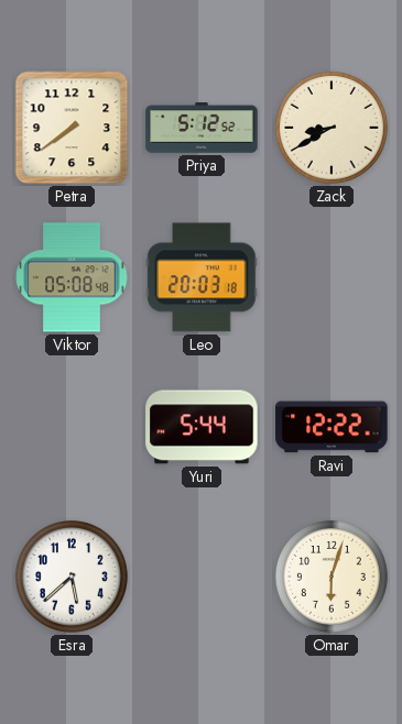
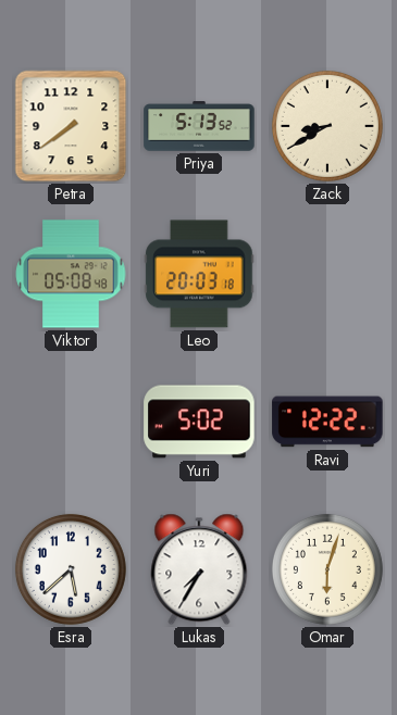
Priya: 5:12 -> 5:13 (199, 126)
Yuri: 5:44 -> 5:02 (199, 422)
Lukas: none -> 7:35 (199, 569)
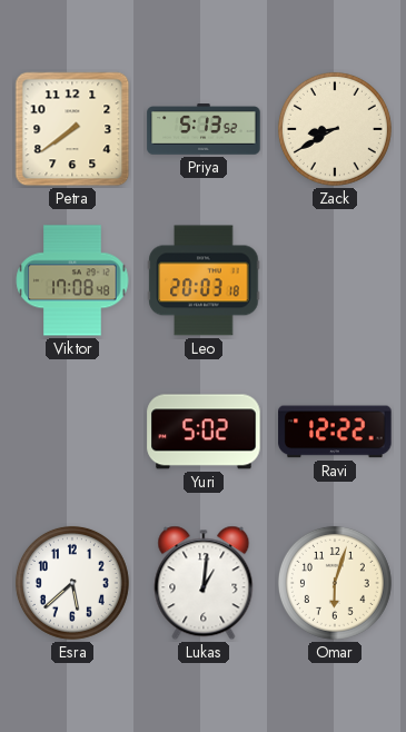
Viktor: 05:08 -> 17:08 (72, 280)
Lukas: 7:35 -> 1:01 (204, 583)
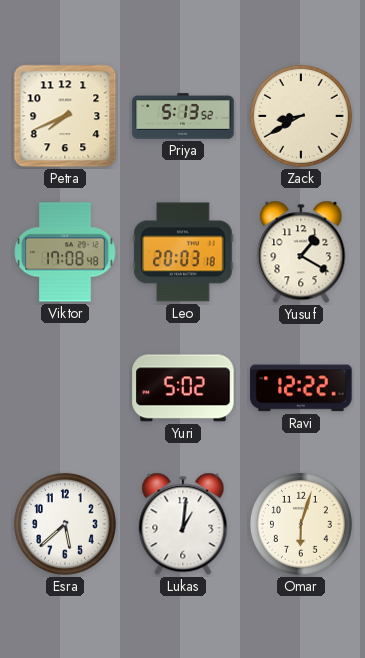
Petra: 7:39 -> 7:41 (65, 116)
Yusuf: none -> 1:20 (301, 252)
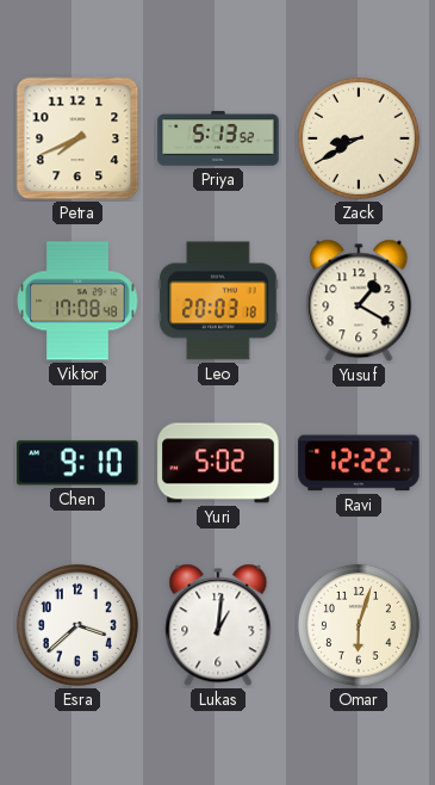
Chen: none -> 9:10 (77, 463)
Esra: 5:38 -> 3:38 (77, 625)
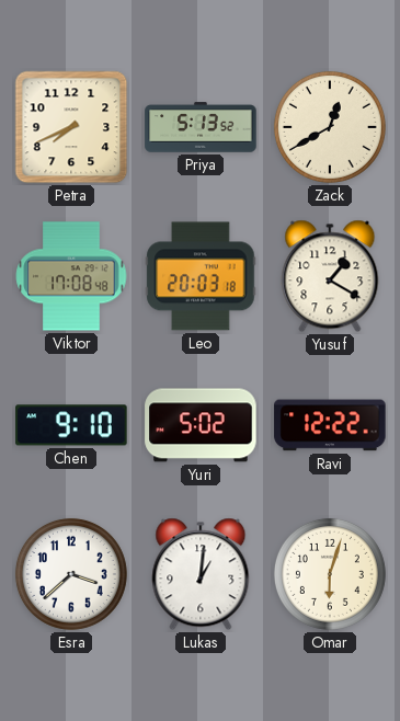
Zack: 8:40 -> 12:40 (330, 127)
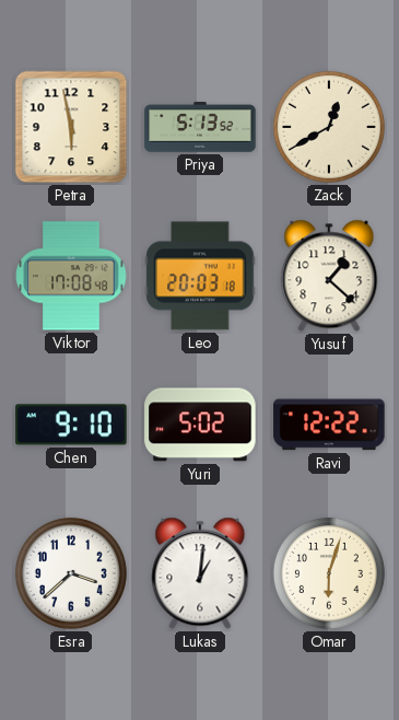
Petra: 7:41 -> 5:58 (71, 127)
Yusuf: 1:20 -> 1:22 (329, 276)
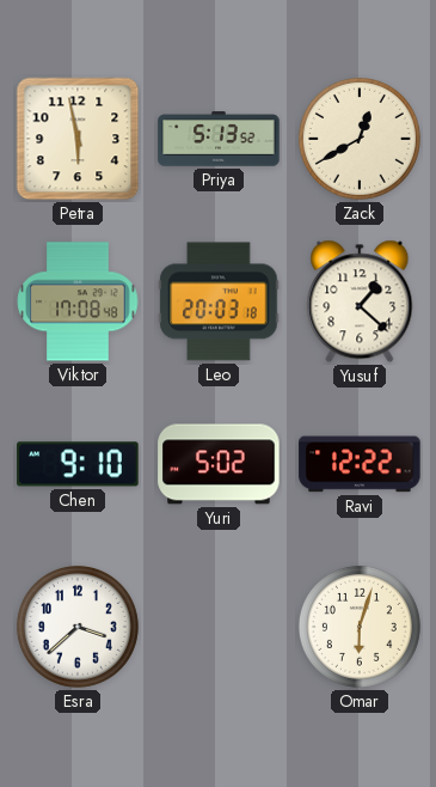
Lukas: 1:01 -> none (200, 573)
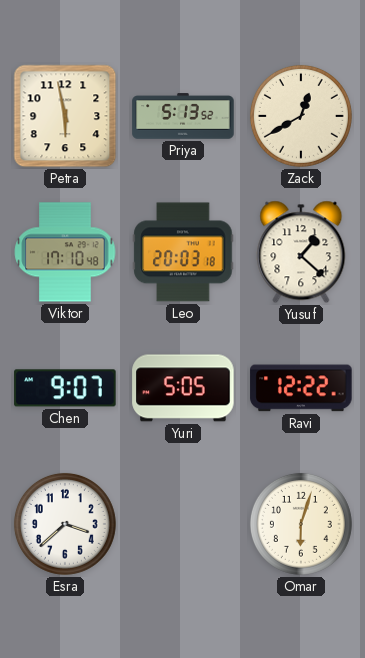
Viktor: 17:08 -> 17:10 (65, 252)
Chen: 9:10 -> 9:07 (65, 388)
Yuri: 5:02 -> 5:05 (183, 388)
